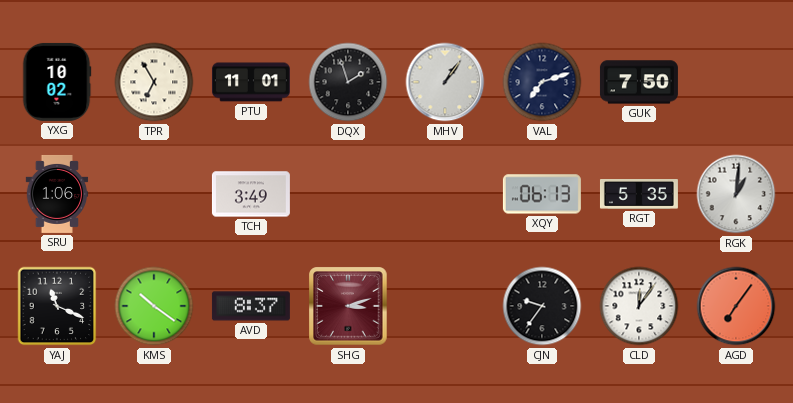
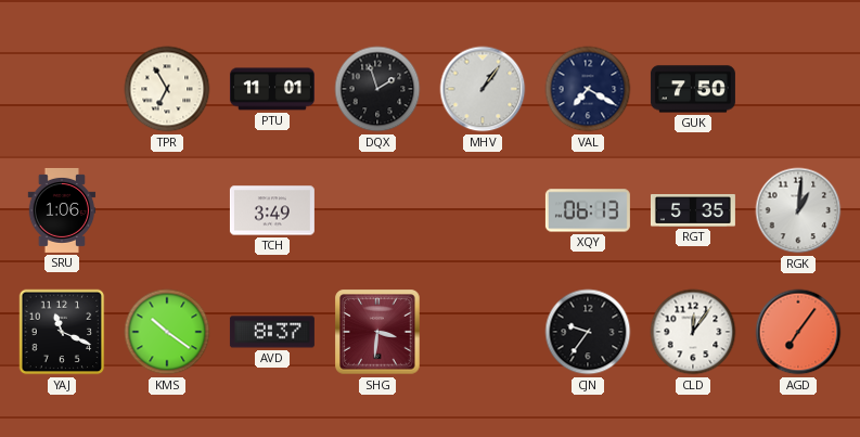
YXG: 10:02 -> none (57, 82)
VAL: 7:12 -> 7:20 (588, 89)
SHG: 3:12 -> 3:31 (377, 332)
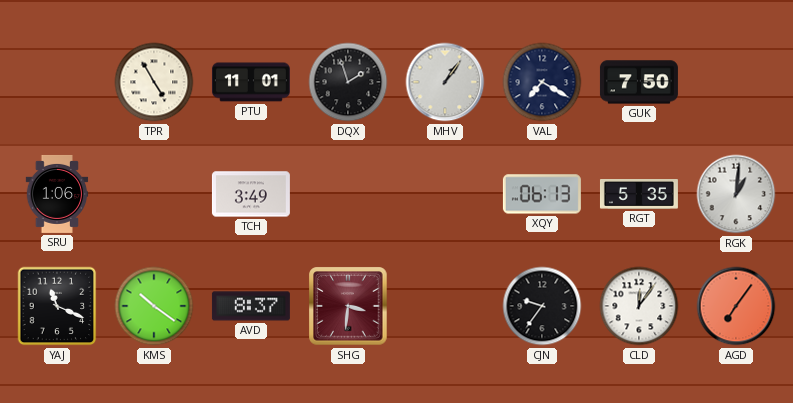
TPR: 6:55 -> 4:55 (154, 82)
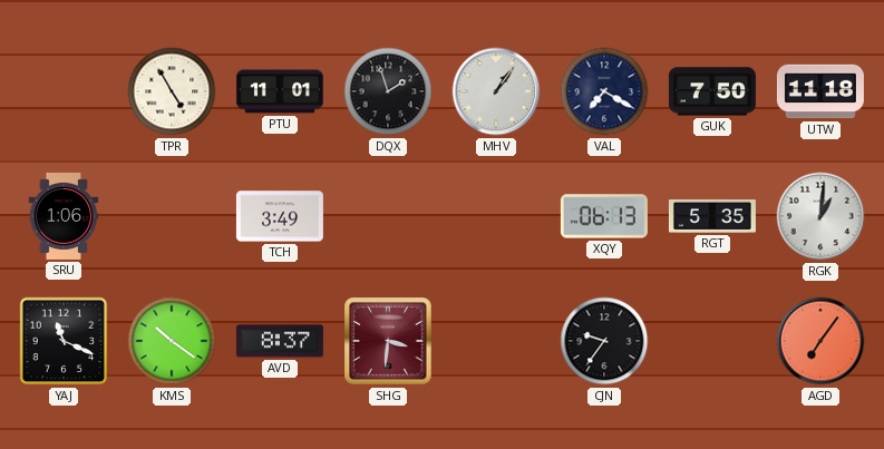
UTW: none -> 11:18 (820, 91)
CLD: 12:06 -> none (639, 306)
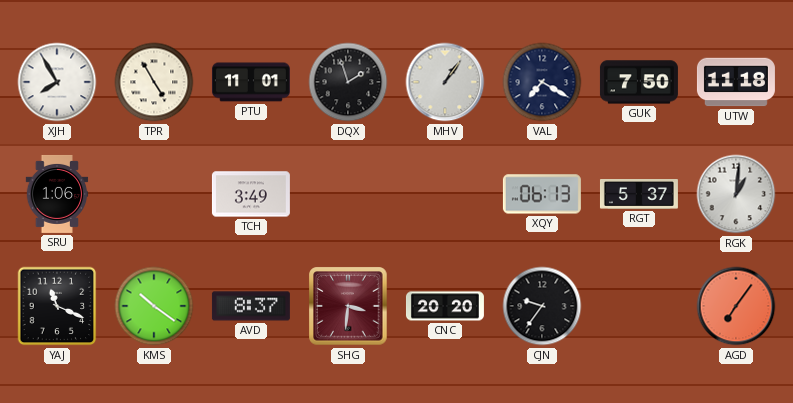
XJH: none -> 7:55 (57, 82)
RGT: 5:35 -> 5:37 (639, 195)
CNC: none -> 20:20 (445, 306)
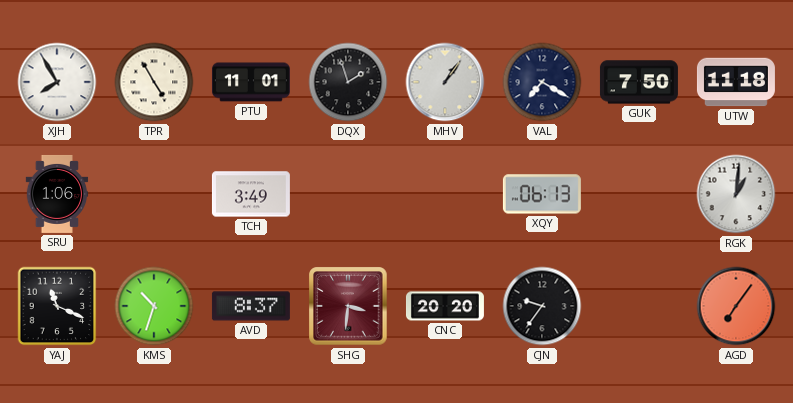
RGT: 5:37 -> none (639, 195)
KMS: 10:21 -> 10:33 (154, 306)
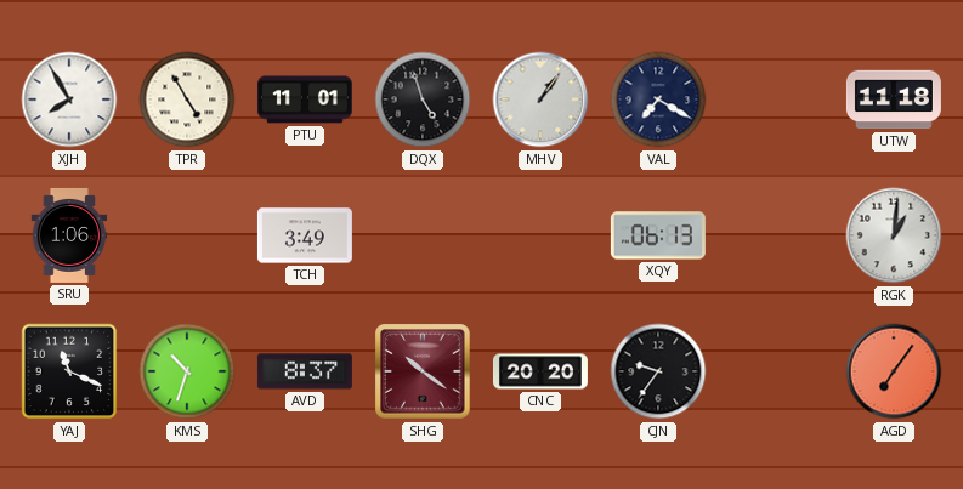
DQX: 1:57 -> 4:57 (423, 99)
GUK: 7:50 -> none (639, 82)
SHG: 3:31 -> 10:21 (423, 371)
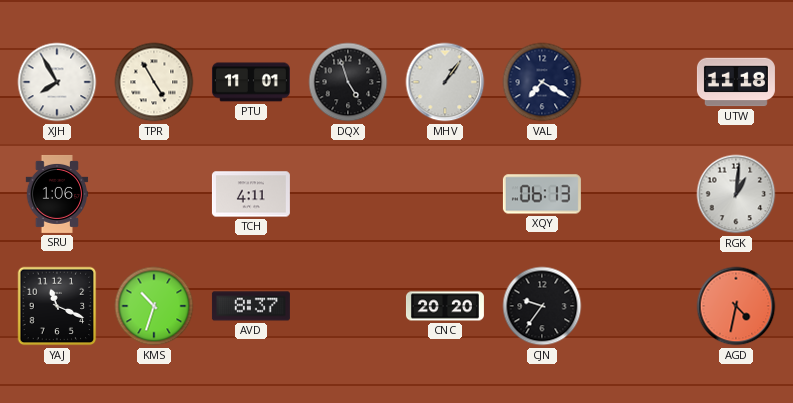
TCH: 3:49 -> 4:11 (251, 194)
SHG: 10:21 -> none (423, 371)
AGD: 7:06 -> 4:32 (736, 306)
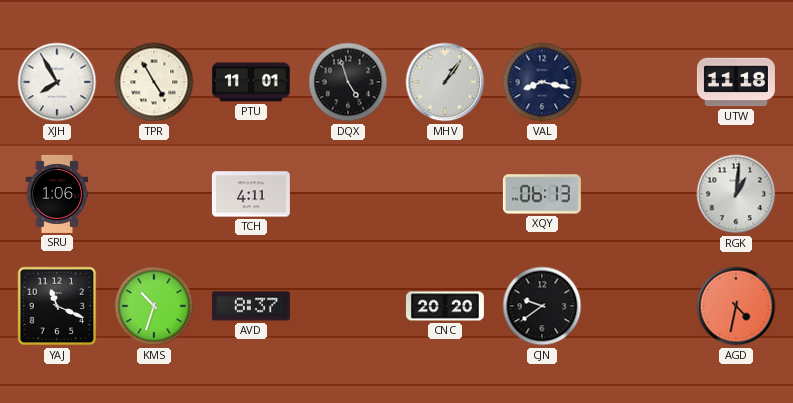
VAL: 7:20 -> 8:17 (542, 82)
CJN: 9:36 -> 9:39 (542, 306)
